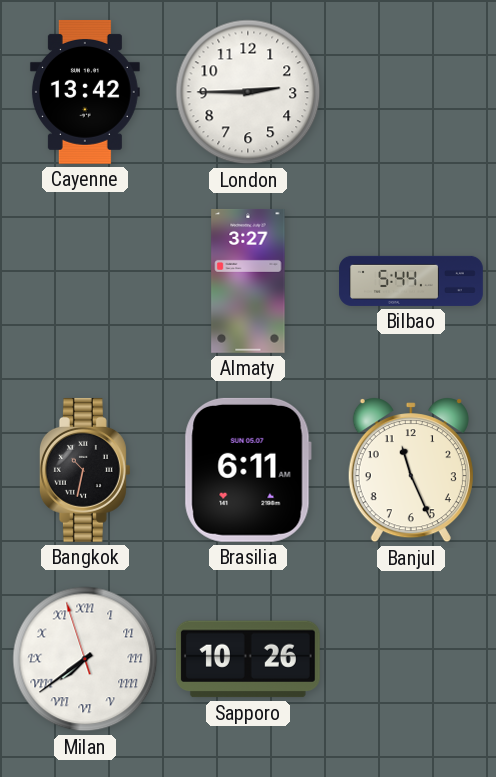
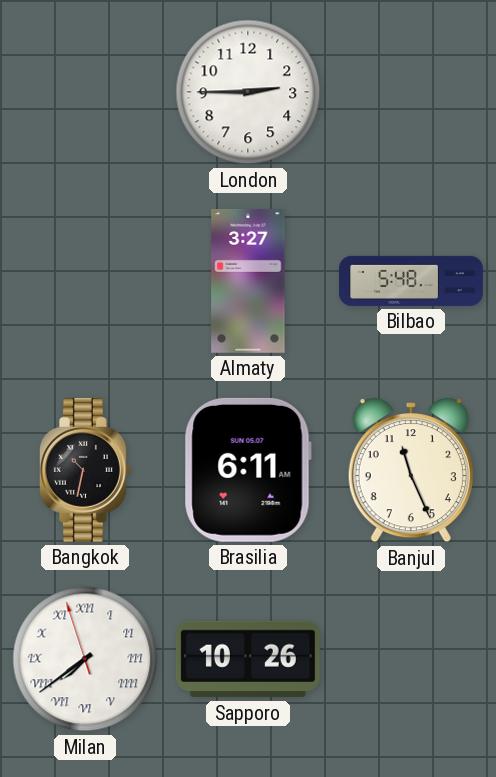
Cayenne: 13:42 -> none (85, 92)
Bilbao: 5:44 -> 5:48 (411, 281)
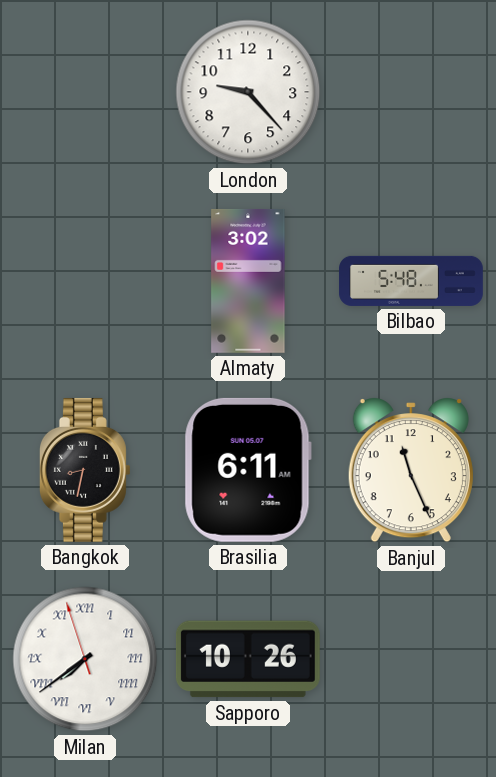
London: 2:45 -> 9:23 (248, 92)
Almaty: 3:27 -> 3:02 (248, 281)
Bangkok: 10:32 -> 8:32 (85, 470)
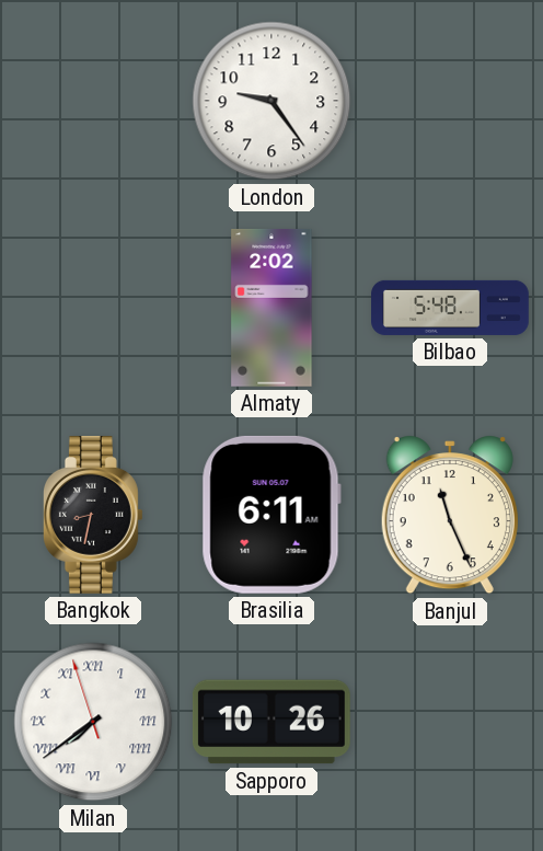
London: 9:23 -> 9:24 (271, 101)
Almaty: 3:02 -> 2:02 (271, 308)
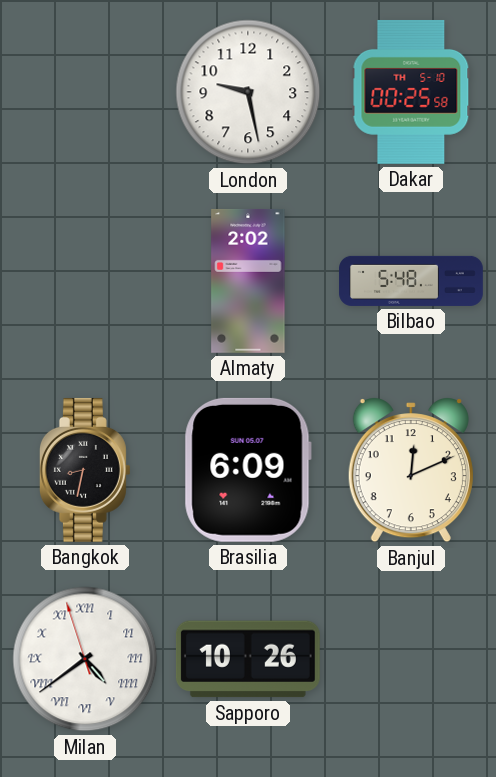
London: 9:24 -> 9:28 (248, 92)
Dakar: none -> 00:25 (411, 92)
Brasilia: 6:11 -> 6:09 (248, 470)
Banjul: 11:26 -> 12:11 (411, 471)
Milan: 7:38 -> 4:38 (85, 659)
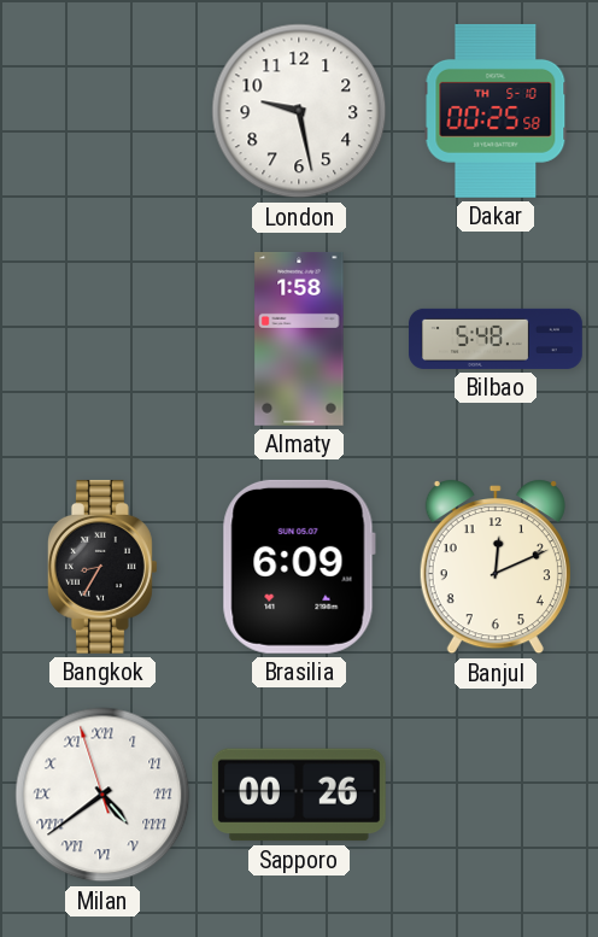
Almaty: 2:02 -> 1:58 (299, 339)
Bangkok: 8:32 -> 8:35 (102, 567)
Sapporo: 10:26 -> 00:26 (299, 795)
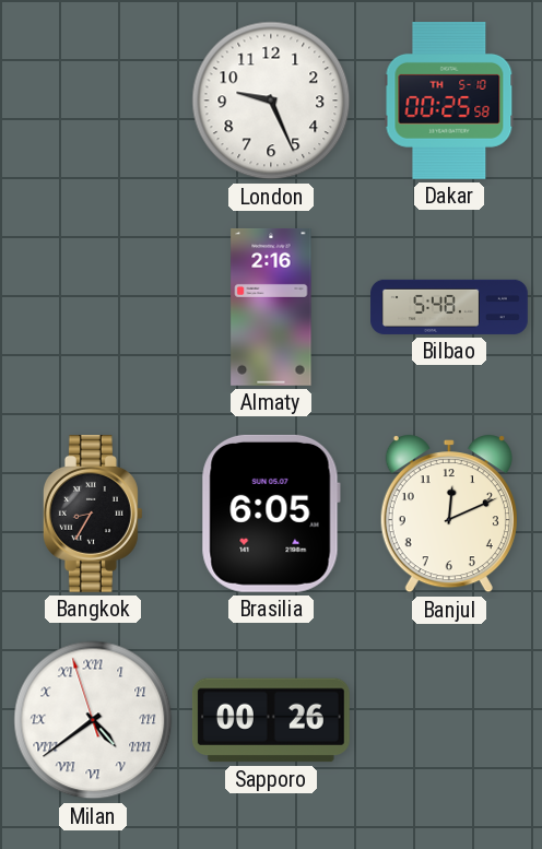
London: 9:28 -> 9:26 (271, 101)
Almaty: 1:58 -> 2:16 (271, 307)
Brasilia: 6:09 -> 6:05 (271, 514)
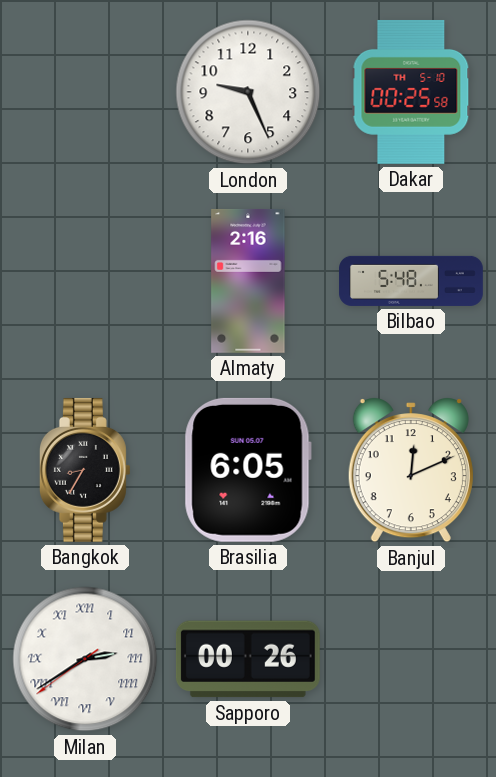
Milan: 4:38 -> 2:39 (85, 659)
